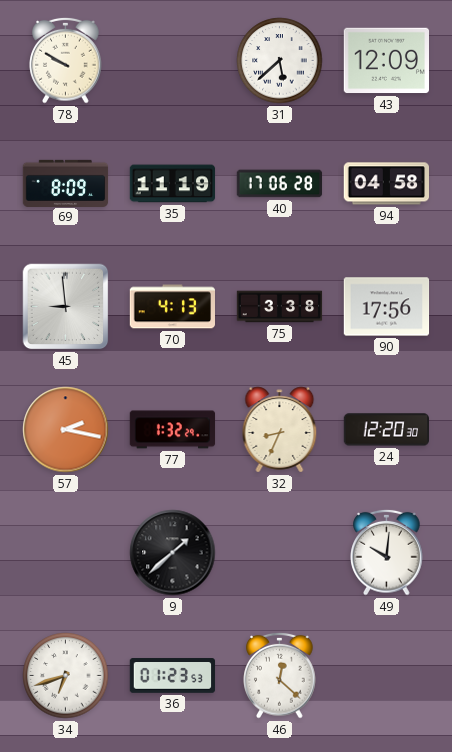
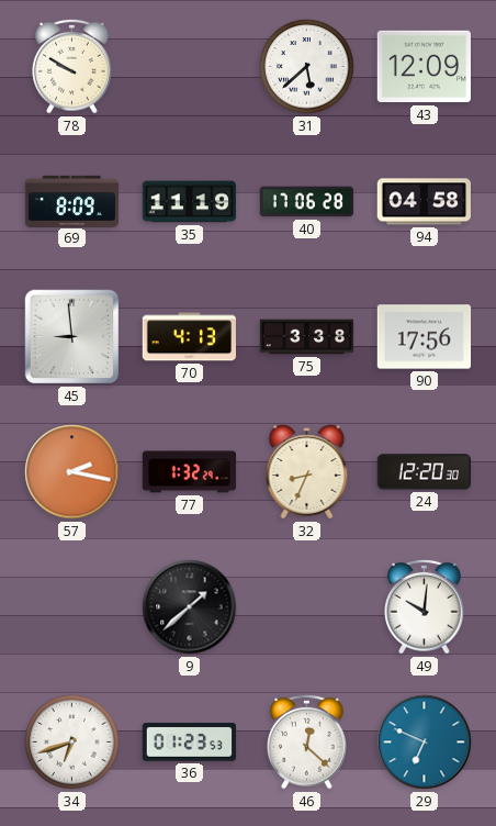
29: none -> 6:49 (425, 743)
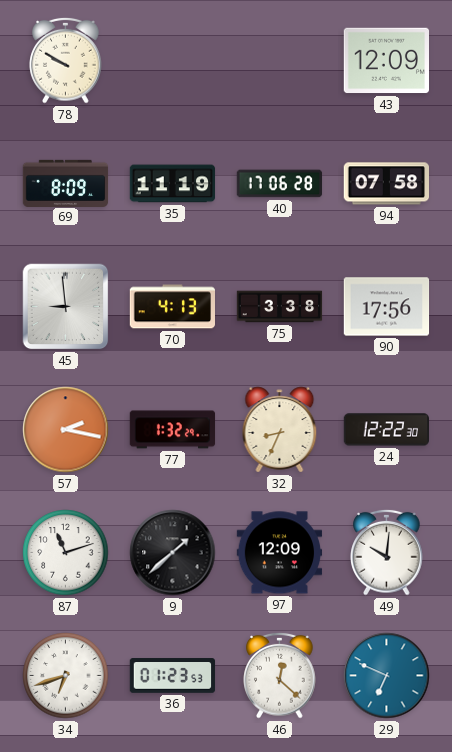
31: 5:38 -> none (307, 67)
94: 04:58 -> 07:58 (386, 184)
24: 12:20 -> 12:22 (387, 430)
87: none -> 11:12 (66, 553)
97: none -> 12:09 (280, 553)
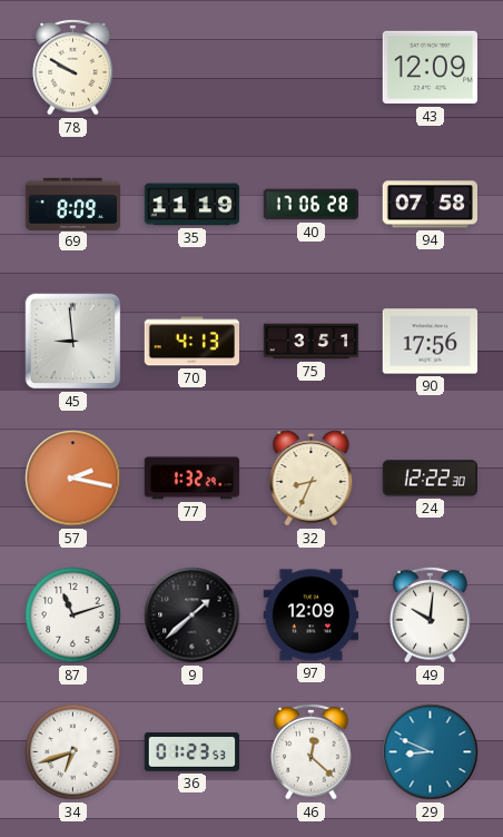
75: 3:38 -> 3:51 (312, 342)
29: 6:49 -> 8:49 (431, 752)
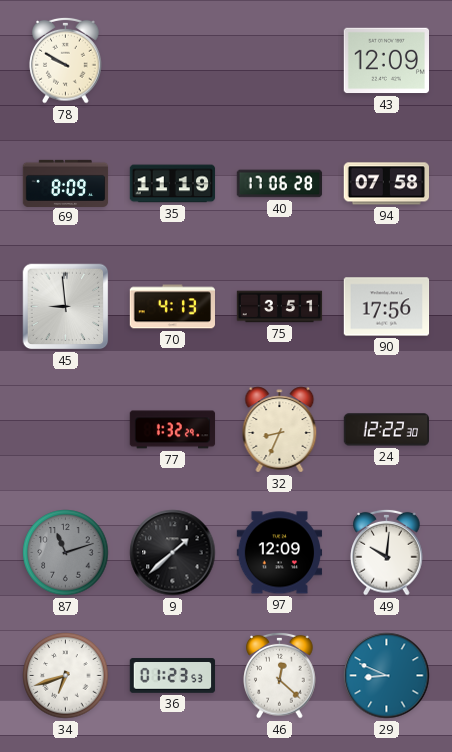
57: 2:17 -> none (73, 479)
87 dial: white -> grey (66, 553)
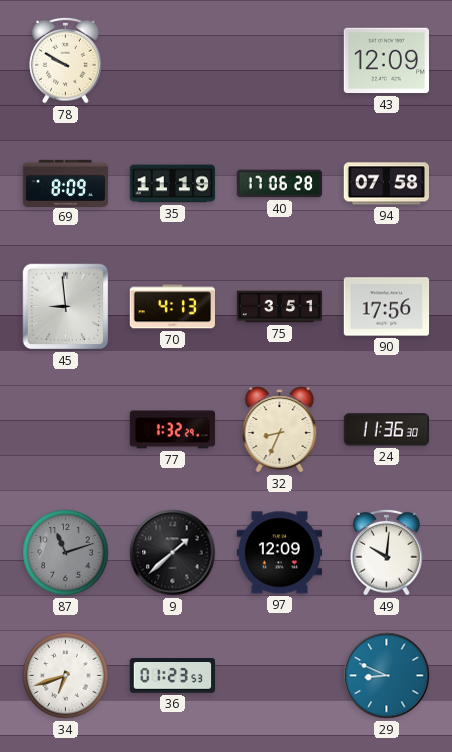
24: 12:22 -> 11:36 (387, 430)
46: 12:22 -> none (280, 675)
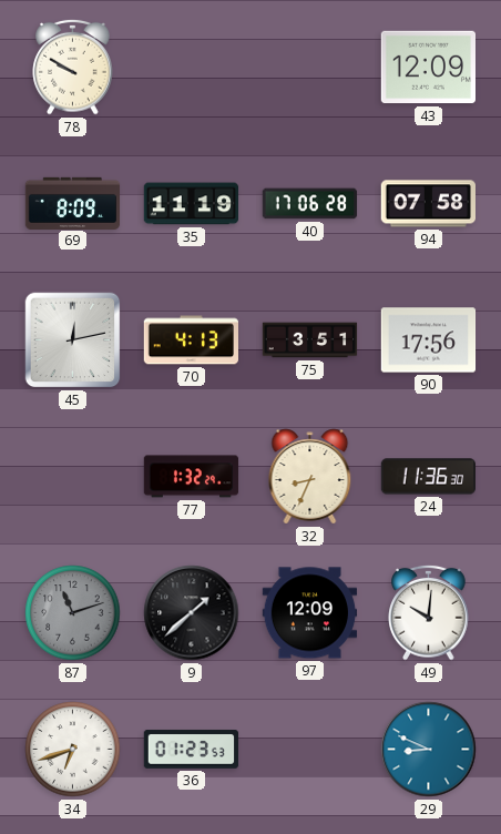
45: 8:59 -> 12:13 (73, 340)
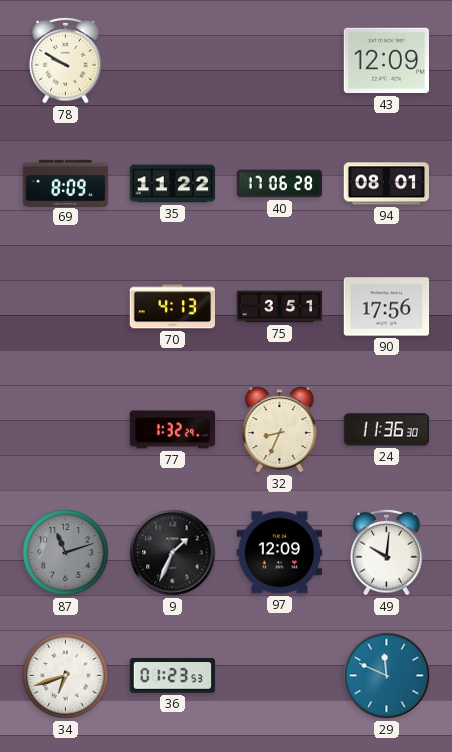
35: 11:19 -> 11:22 (173, 184)
94: 07:58 -> 08:01 (386, 184)
45: 12:13 -> none (73, 340)
9: 1:38 -> 1:34 (173, 553)
29: 8:49 -> 11:49 (387, 676)
